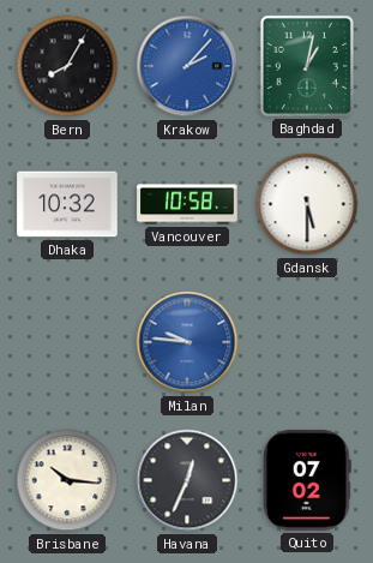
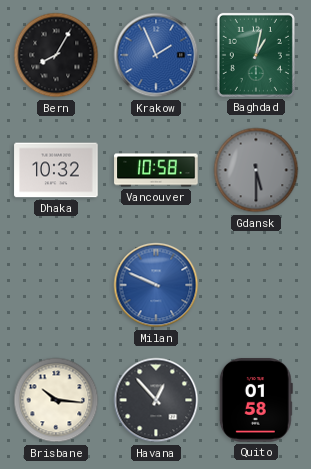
Krakow: 2:07 -> 1:56 (156, 55)
Gdansk dial: white -> grey (256, 170)
Milan: 9:46 -> 9:49 (156, 285)
Havana: 12:34 -> 12:53 (156, 400)
Quito: 07:02 -> 01:58 (256, 400)
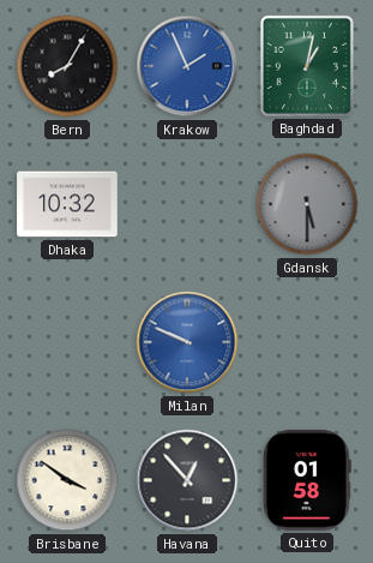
Vancouver: 10:58 -> none (156, 170)
Brisbane: 10:16 -> 3:51 (67, 480)
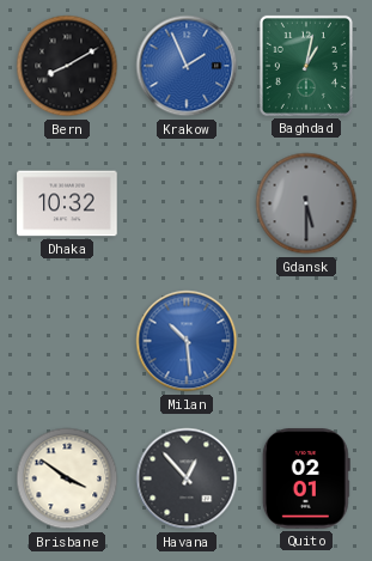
Bern: 8:05 -> 8:10 (67, 66)
Milan: 9:49 -> 10:29 (187, 341)
Quito: 01:58 -> 02:01 (306, 478)
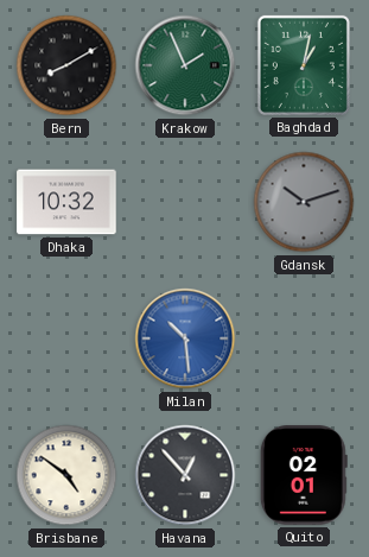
Krakow dial: blue -> green (185, 65)
Gdansk: 5:30 -> 10:12 (304, 202)
Brisbane: 3:51 -> 4:51 (66, 475)
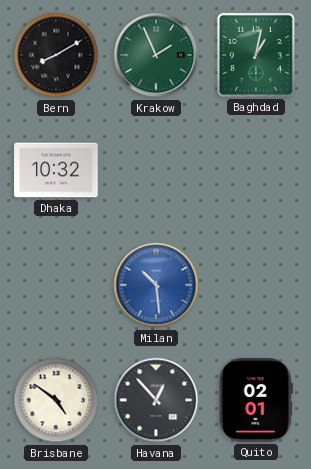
Gdansk: 10:12 -> none (304, 202)
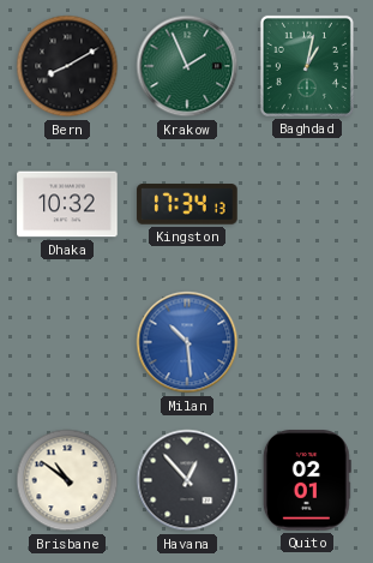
Kingston: none -> 17:34 (187, 204)
Brisbane: 4:51 -> 10:51 (67, 480)
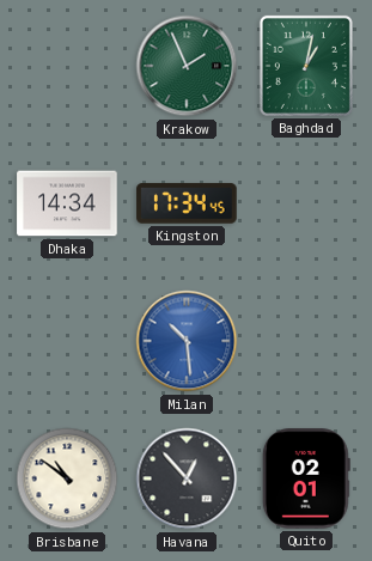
Bern: 8:10 -> none (67, 66)
Dhaka: 10:32 -> 14:34 (67, 203)
Kingston: 17:34:13 -> 17:34:45 (187, 203)
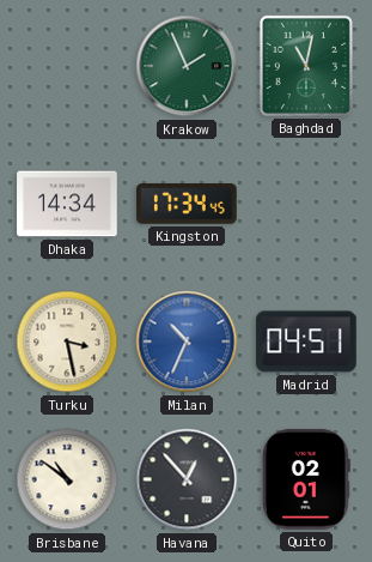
Baghdad: 1:02 -> 11:02 (306, 66)
Turku: none -> 3:28 (67, 342)
Milan: 10:29 -> 10:34 (187, 342)
Madrid: none -> 04:51 (306, 342)
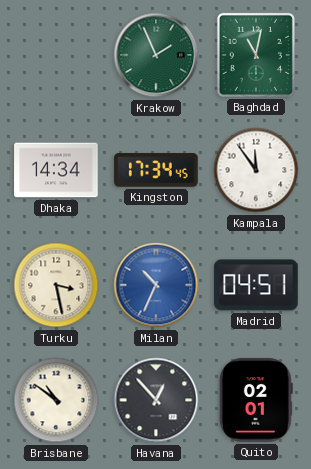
Kampala: none -> 11:54 (256, 170)
